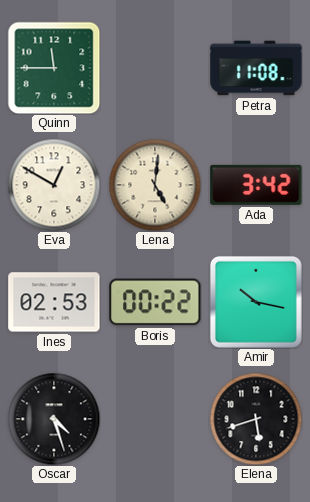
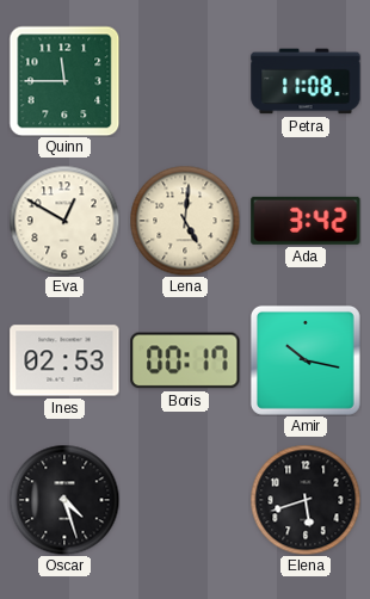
Boris: 00:22 -> 00:17 (185, 360)
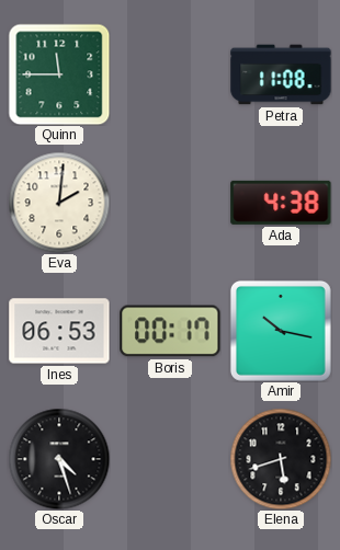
Eva: 12:50 -> 2:01 (59, 203)
Lena: 5:01 -> none (185, 221)
Ada: 3:42 -> 4:38 (281, 203)
Ines: 02:53 -> 06:53 (59, 331)
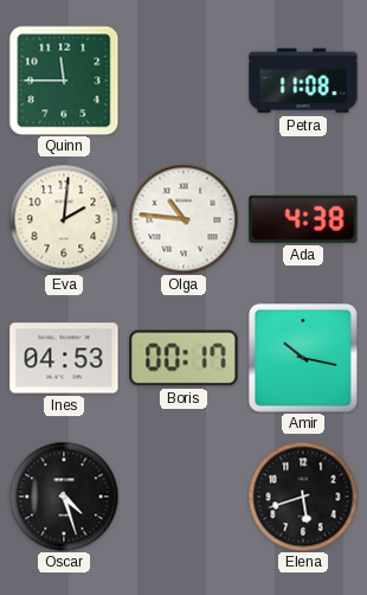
Olga: none -> 10:46 (183, 219)
Ines: 06:53 -> 04:53 (64, 358)
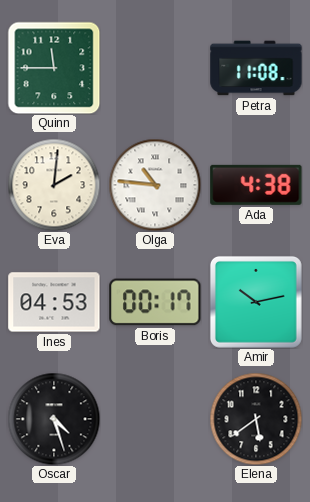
Amir: 10:17 -> 10:13 (256, 302)
Elena: 5:42 -> 5:39 (256, 419)
